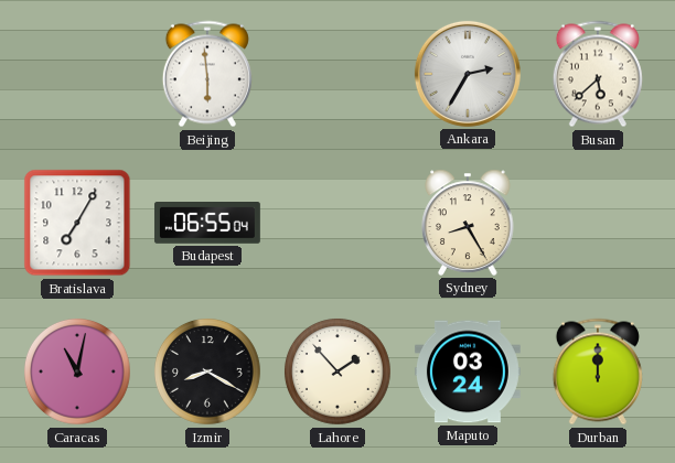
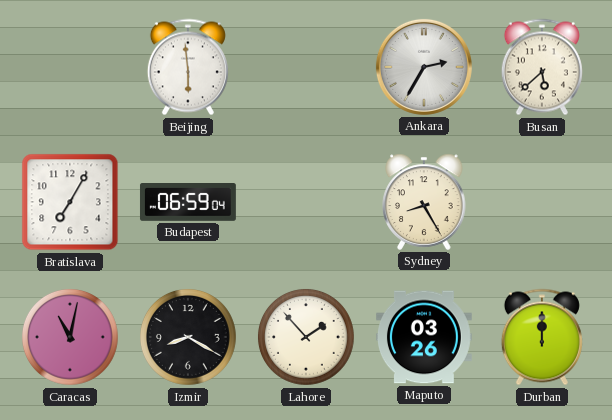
Budapest: 06:55 -> 06:59 (188, 203)
Maputo: 03:24 -> 03:26 (424, 337)
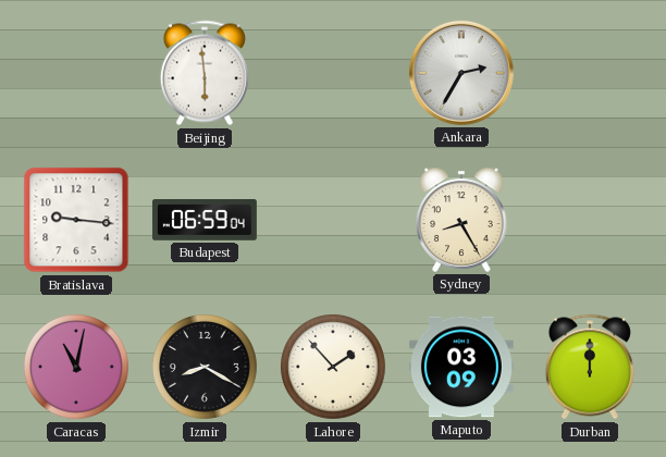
Busan: 5:38 -> none (542, 67)
Bratislava: 7:05 -> 9:16 (76, 220)
Maputo: 03:26 -> 03:09 (461, 367)
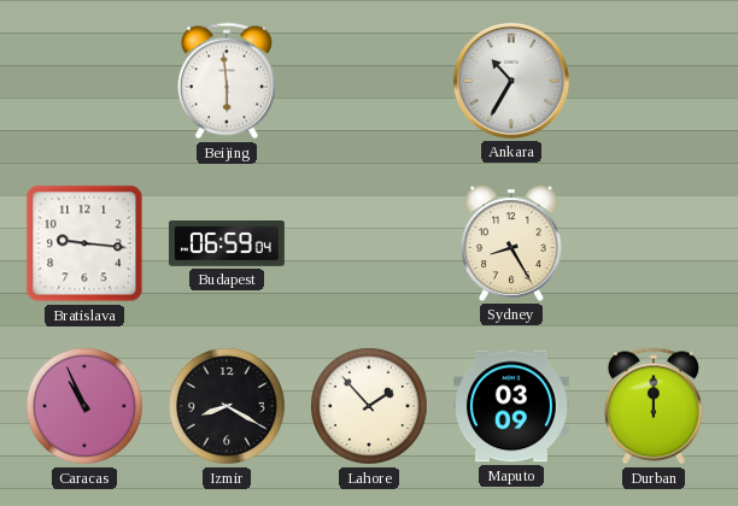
Ankara: 2:35 -> 10:35 (511, 81)
Caracas: 11:02 -> 10:56 (84, 406)
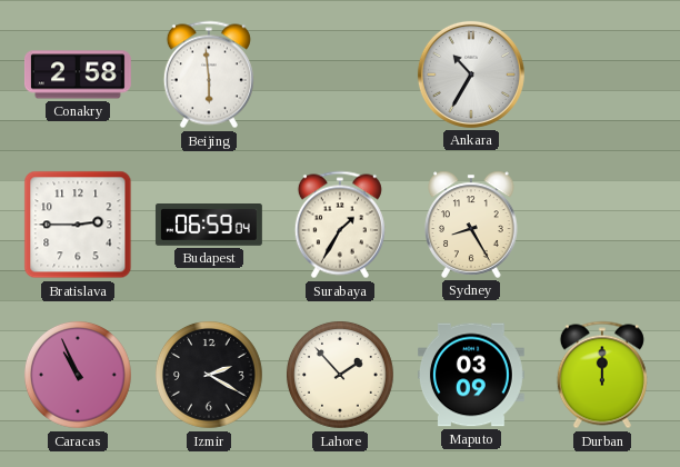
Conakry: none -> 2:58 (78, 74)
Bratislava: 9:16 -> 2:45 (78, 225)
Surabaya: none -> 1:35 (340, 225)
Izmir: 8:20 -> 2:20 (209, 375)
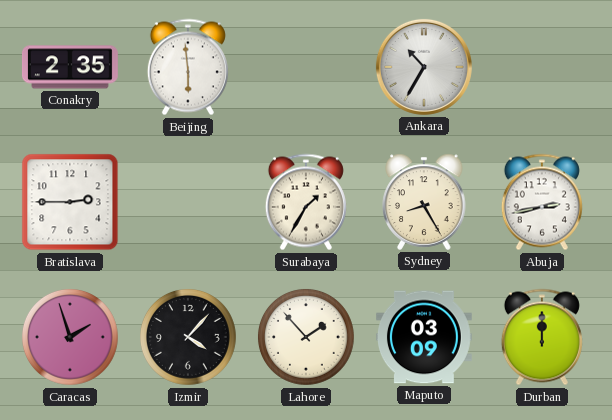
Conakry: 2:58 -> 2:35 (70, 67)
Budapest: 06:59 -> none (209, 226)
Abuja: none -> 2:43 (542, 202)
Caracas: 10:56 -> 1:57 (70, 337)
Izmir: 2:20 -> 4:07 (188, 337)
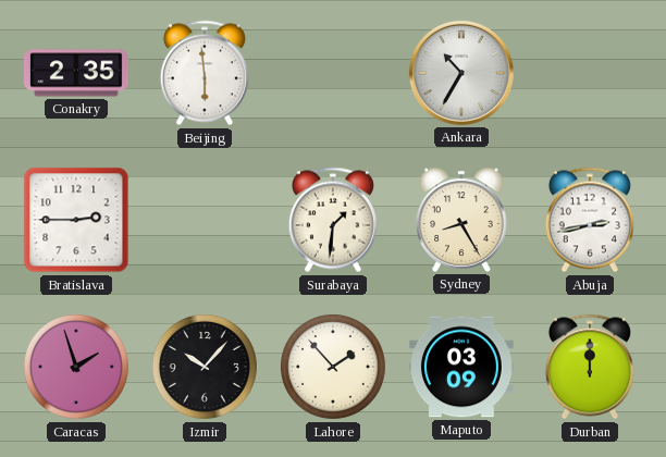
Surabaya: 1:35 -> 1:31 (333, 220)
Izmir: 4:07 -> 10:07 (205, 367)
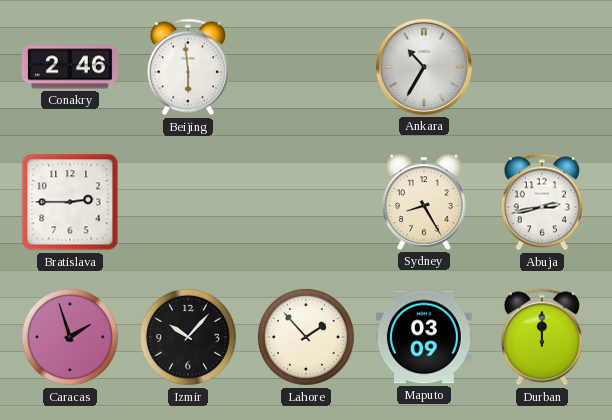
Conakry: 2:35 -> 2:46 (70, 67)
Surabaya: 1:31 -> none (333, 220)
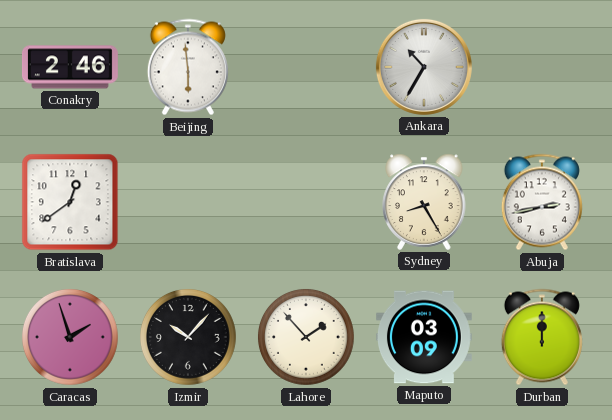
Bratislava: 2:45 -> 12:39 (70, 202)
